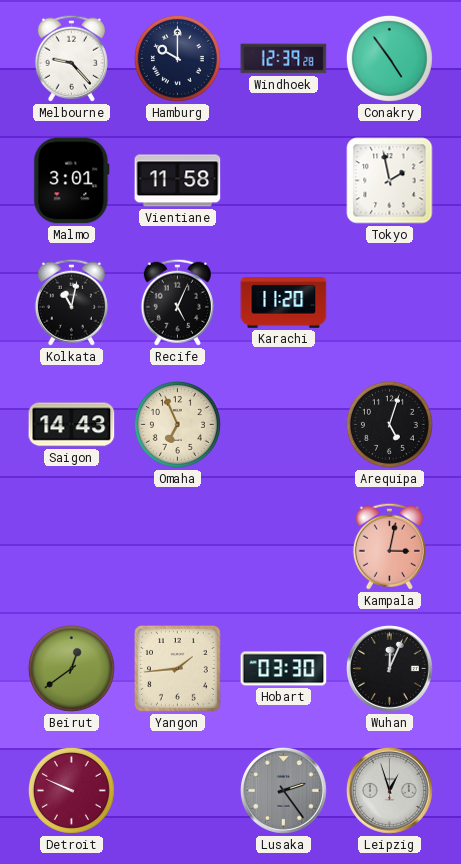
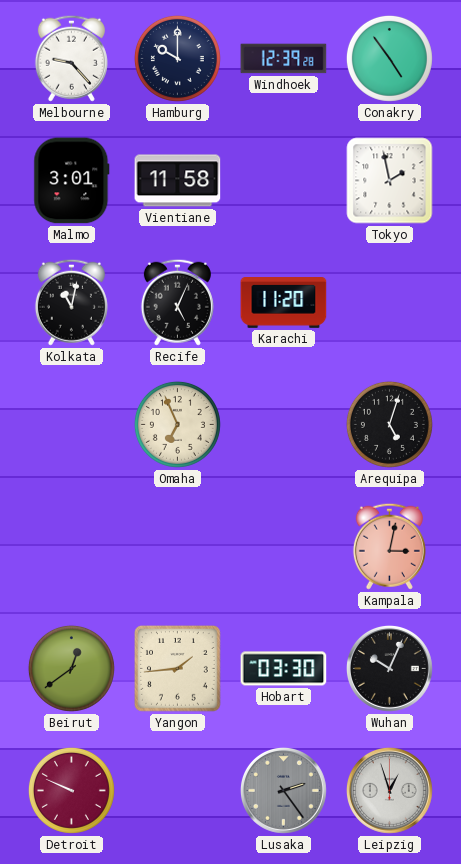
Saigon: 14:43 -> none (72, 425)
Wuhan: 12:04 -> 10:04 (389, 668)
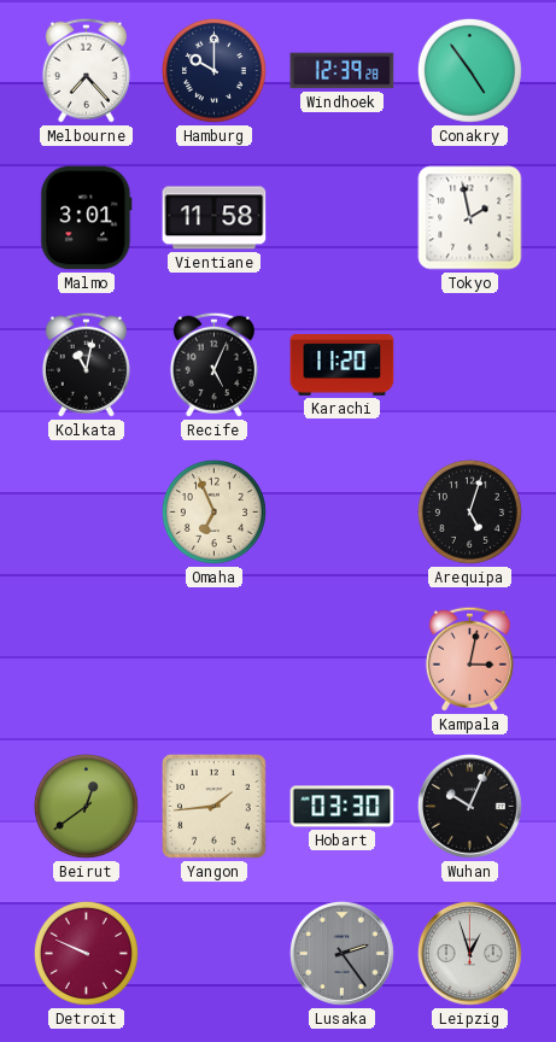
Melbourne: 9:23 -> 7:23 (86, 70)
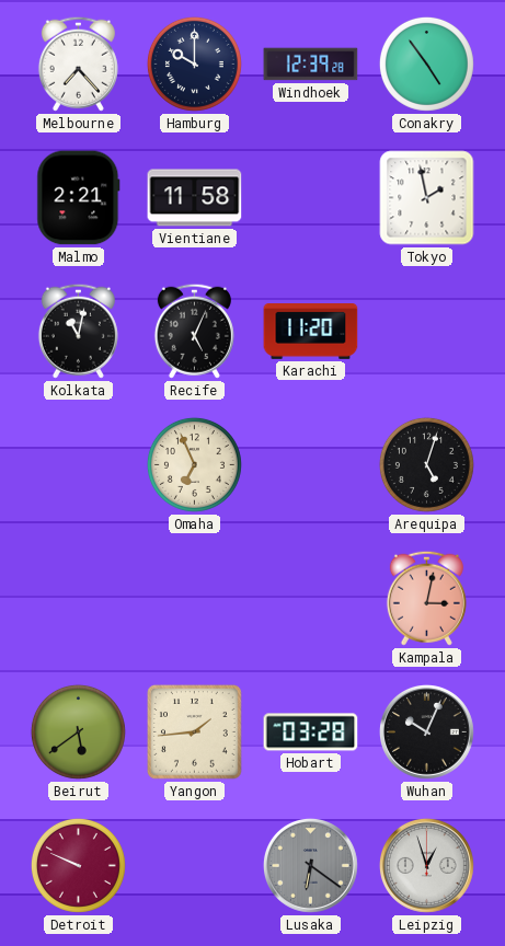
Malmo: 3:01 -> 2:21 (79, 198)
Beirut: 12:39 -> 5:39 (78, 731)
Hobart: 03:30 -> 03:28 (311, 732)
Lusaka: 2:24 -> 6:21 (310, 865)
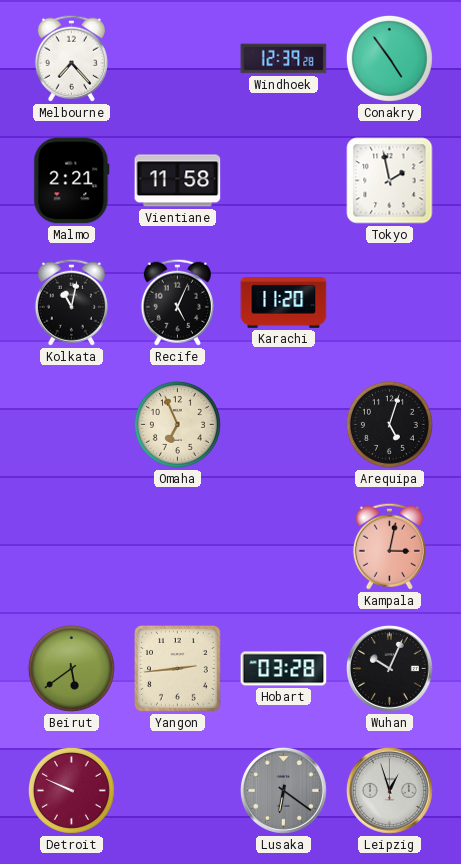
Hamburg: 10:00 -> none (194, 64)
Yangon: 1:44 -> 2:44 (178, 669)
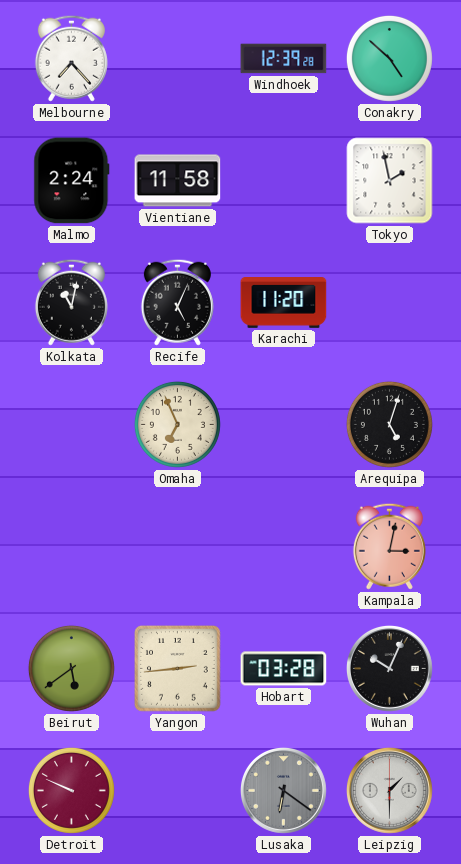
Conakry: 4:54 -> 4:52 (389, 58)
Malmo: 2:21 -> 2:24 (72, 181)
Leipzig: 12:57 -> 1:30 (389, 790)
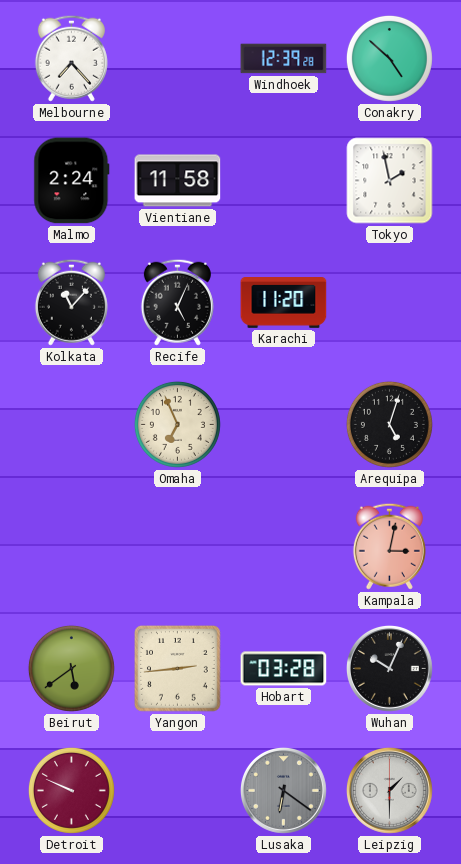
Kolkata: 11:02 -> 11:07 (71, 302)
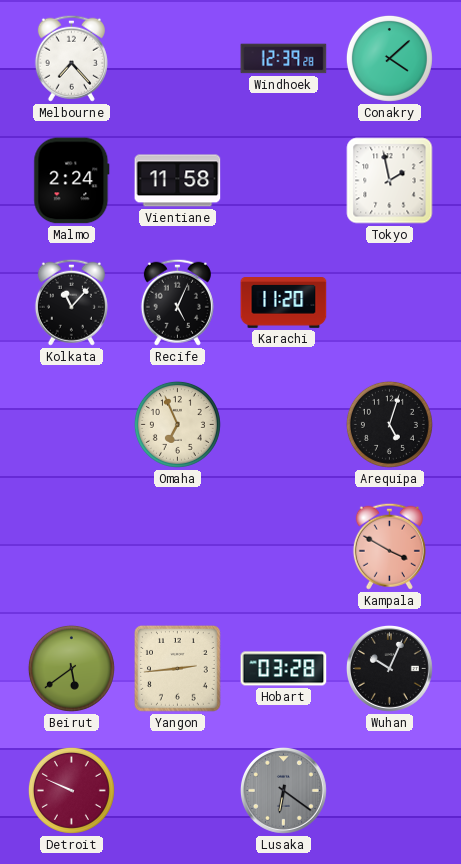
Conakry: 4:52 -> 4:08 (389, 58)
Kampala: 3:02 -> 3:50 (389, 546)
Leipzig: 1:30 -> none (389, 790)
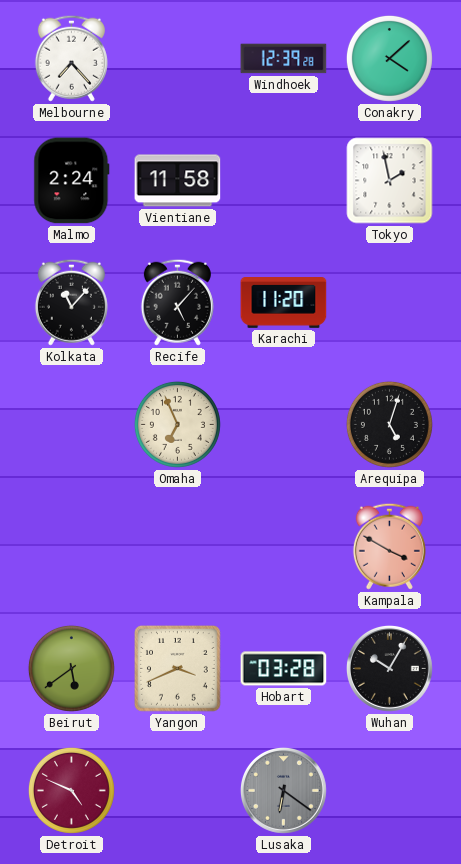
Recife: 5:04 -> 5:07 (177, 302)
Yangon: 2:44 -> 3:41 (178, 669)
Wuhan: 10:04 -> 10:05 (389, 668)
Detroit: 9:49 -> 4:49 (71, 790)
